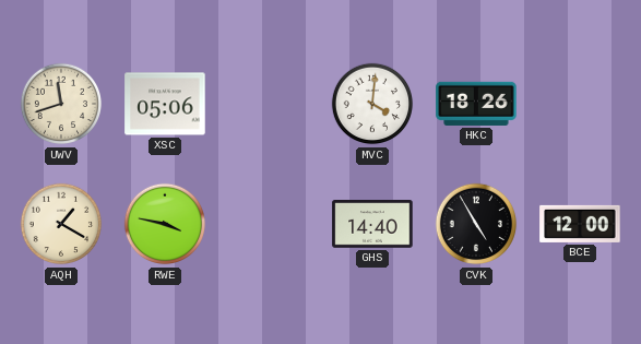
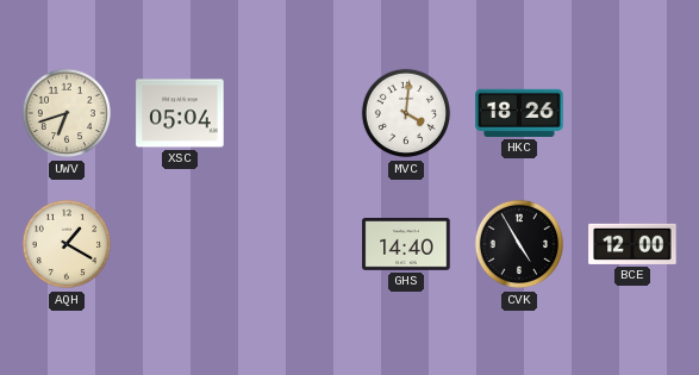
UWV: 11:42 -> 6:42 (67, 113)
XSC: 05:06 -> 05:04 (180, 113)
RWE: 3:47 -> none (165, 224)
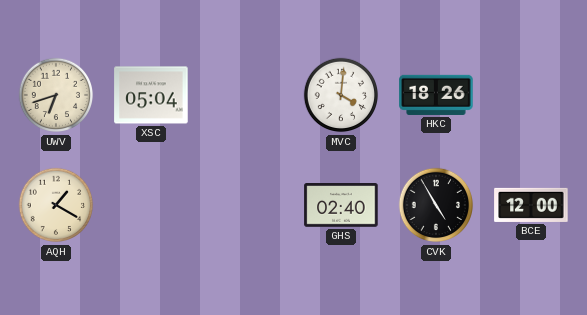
GHS: 14:40 -> 02:40 (341, 206)
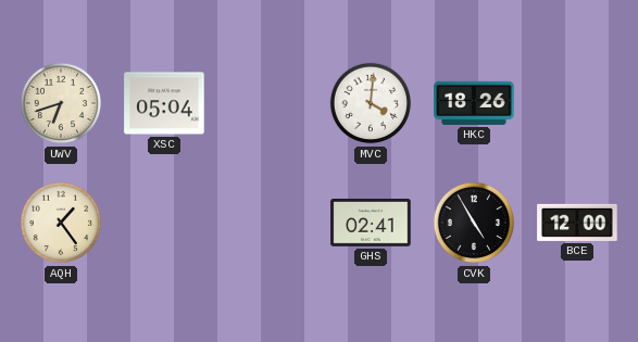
AQH: 1:20 -> 1:24 (61, 223)
GHS: 02:40 -> 02:41 (371, 224)
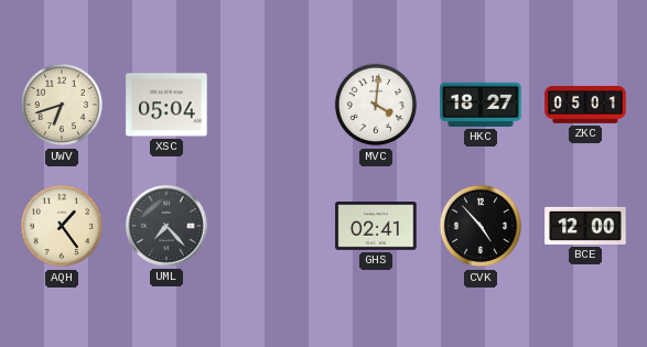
HKC: 18:26 -> 18:27 (481, 105)
ZKC: none -> 05:01 (585, 105)
UML: none -> 7:23 (168, 227)
CVK: 4:55 -> 4:53 (481, 226)
